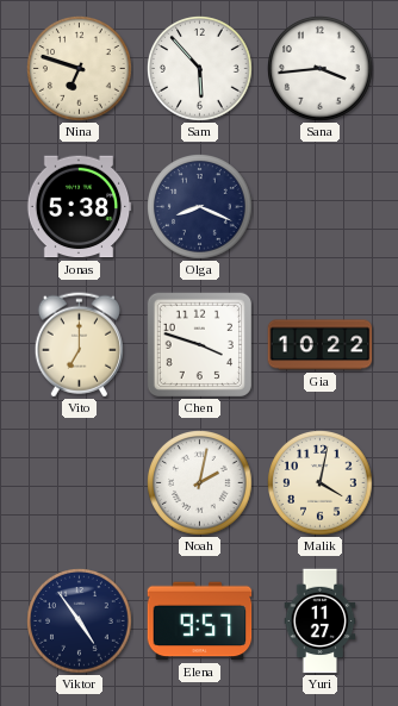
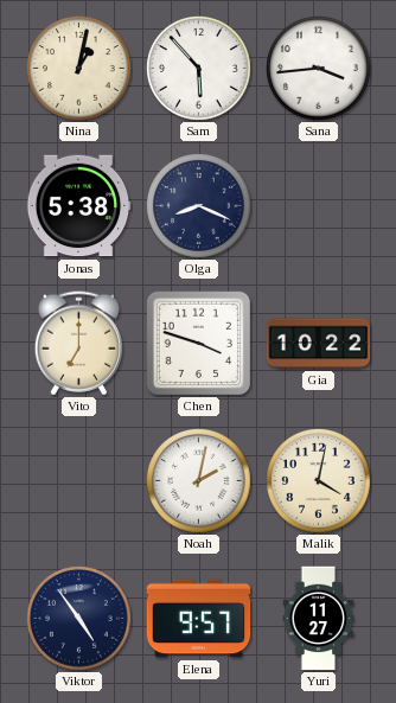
Nina: 6:48 -> 1:02 (79, 69)
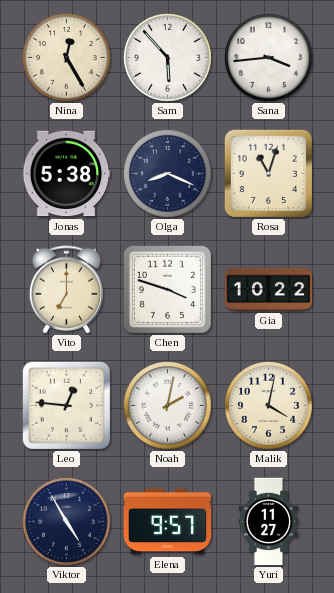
Nina: 1:02 -> 12:25 (67, 58)
Rosa: none -> 11:03 (268, 173)
Leo: none -> 12:46 (66, 405)
Viktor: 4:54 -> 4:55 (67, 522)
